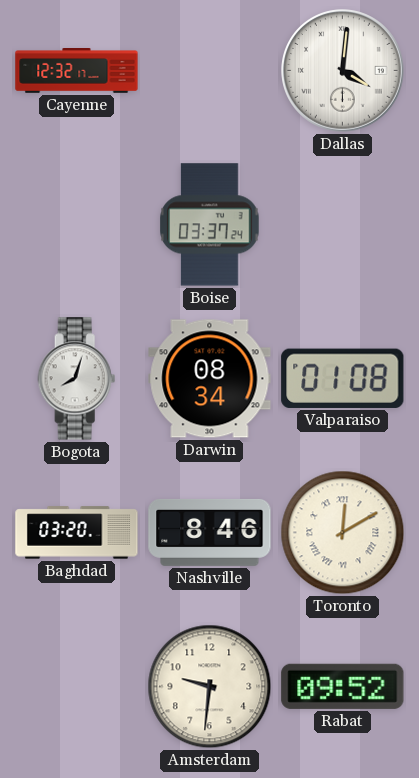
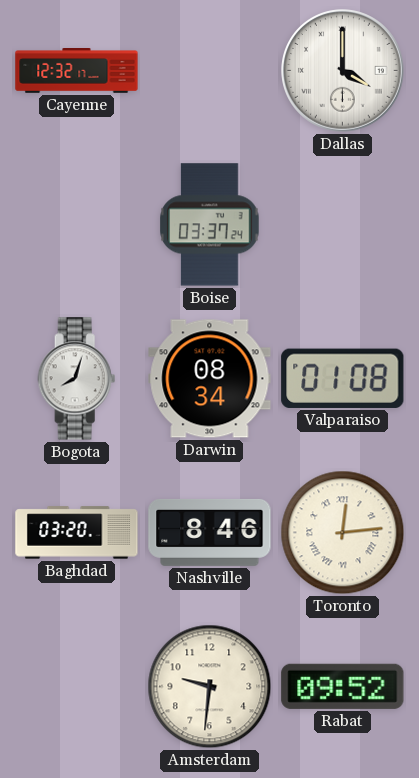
Dallas: 4:01 -> 4:00 (343, 71)
Toronto: 12:10 -> 12:14 (343, 533)
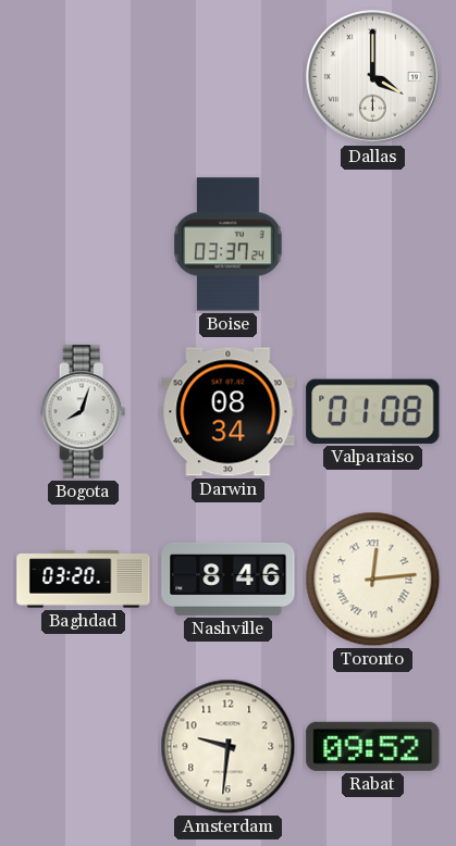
Cayenne: 12:32 -> none (77, 71)
